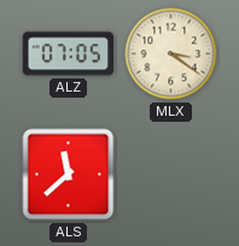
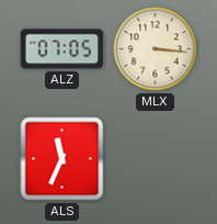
MLX: 3:21 -> 3:16 (156, 49)
ALS: 11:38 -> 11:34 (62, 159)
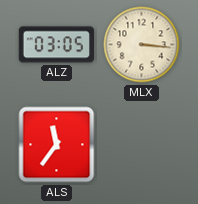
ALZ: 07:05 -> 03:05 (57, 45)
ALS: 11:34 -> 11:36 (57, 145)
